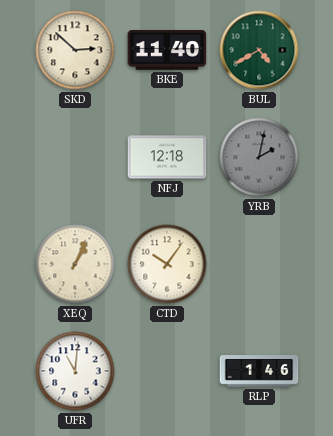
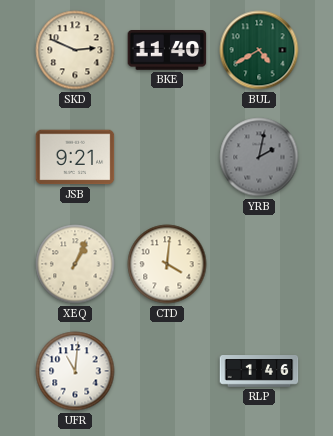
SKD: 2:52 -> 2:49 (75, 50)
JSB: none -> 9:21 (75, 157)
NFJ: 12:18 -> none (167, 157)
CTD: 10:06 -> 4:01 (167, 264)
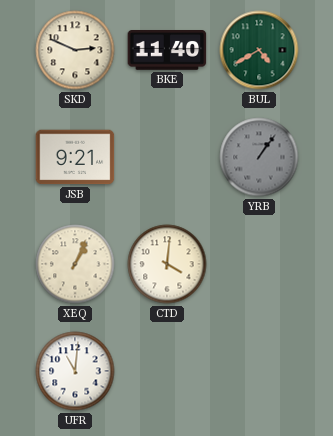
YRB: 2:02 -> 1:06 (259, 157)
RLP: 1:46 -> none (259, 372)
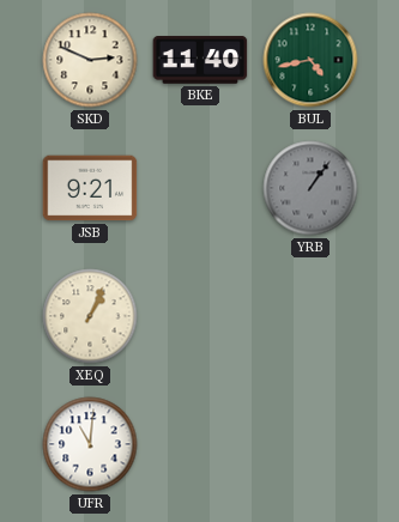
BUL: 4:40 -> 4:43 (310, 60)
CTD: 4:01 -> none (167, 264)
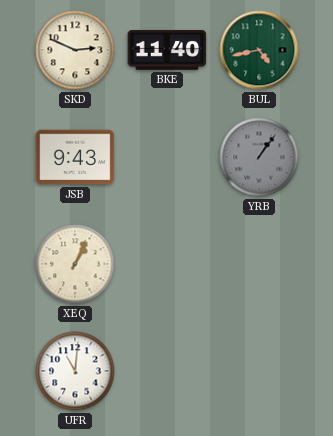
JSB: 9:21 -> 9:43 (75, 157)
